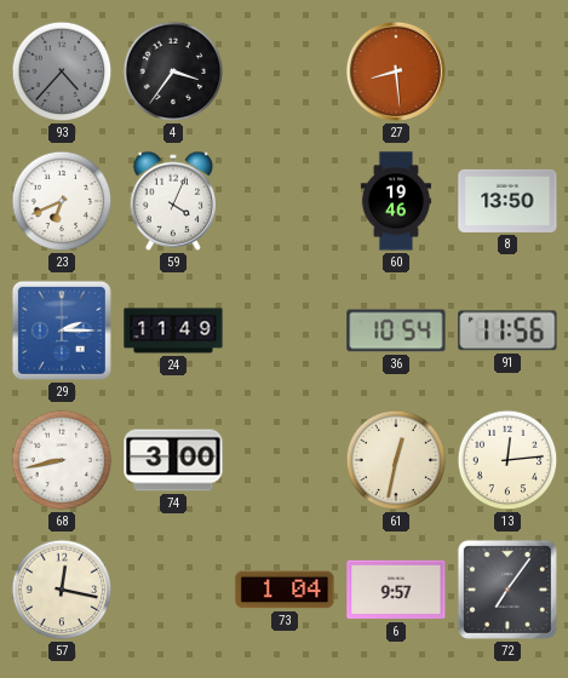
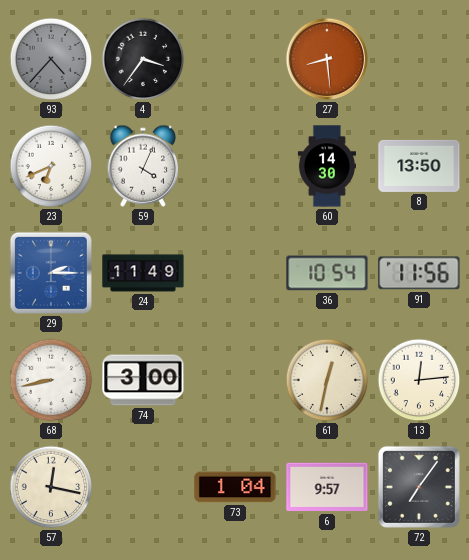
60: 19:46 -> 14:30 (327, 166)
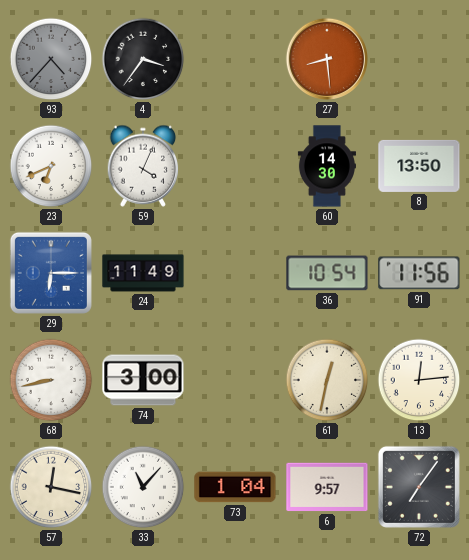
29: 2:15 -> 6:15 (51, 273)
33: none -> 11:07 (143, 487)
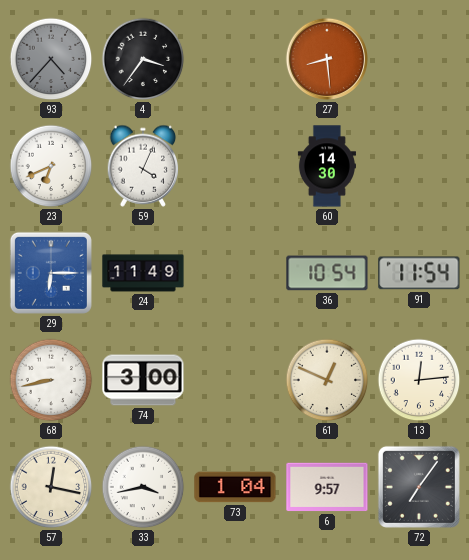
8: 13:50 -> none (419, 166)
91: 11:56 -> 11:54 (419, 273)
61: 12:32 -> 12:49 (327, 380)
33: 11:07 -> 3:43 (143, 487)
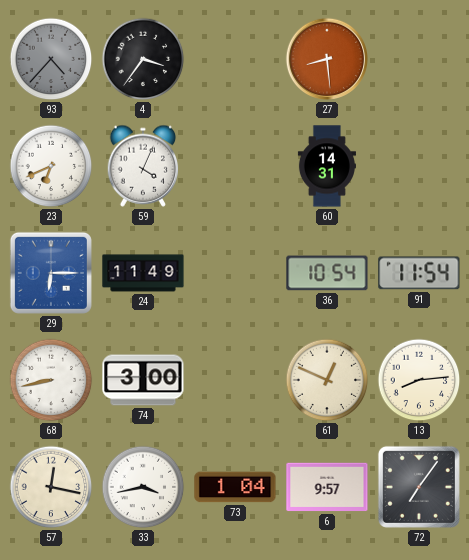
60: 14:30 -> 14:31 (327, 166)
13: 12:14 -> 8:14 (419, 380)
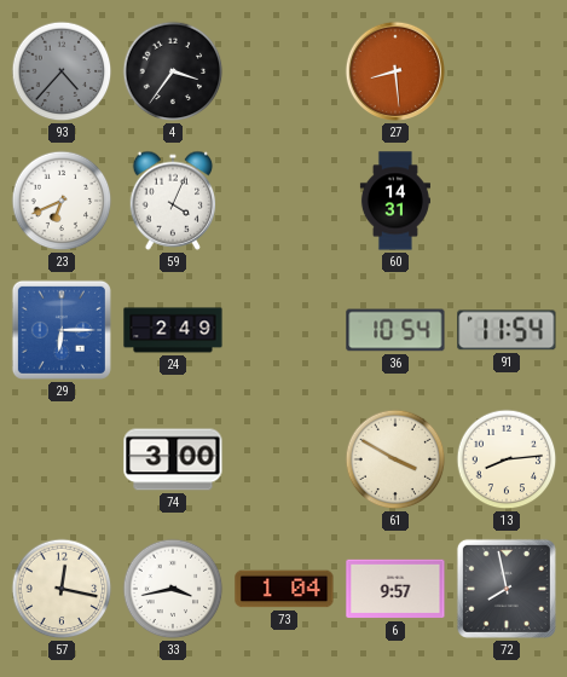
24: 11:49 -> 2:49 (173, 330)
68: 8:43 -> none (51, 380)
61: 12:49 -> 3:50 (395, 459)
72: 7:06 -> 7:58 (507, 589)
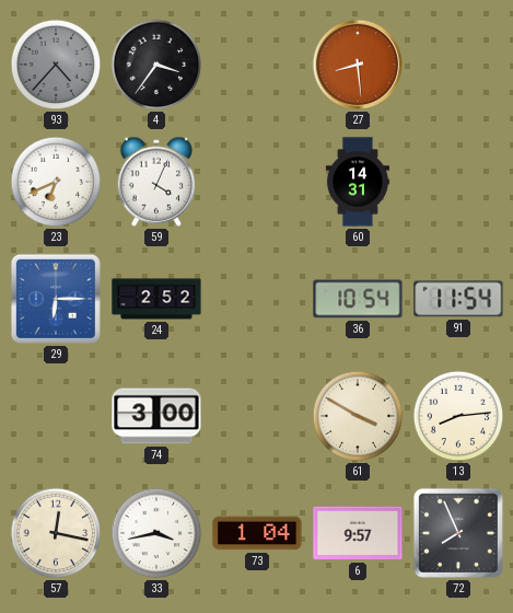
24: 2:49 -> 2:52 (156, 299)
72: 7:58 -> 7:56 (458, 533)
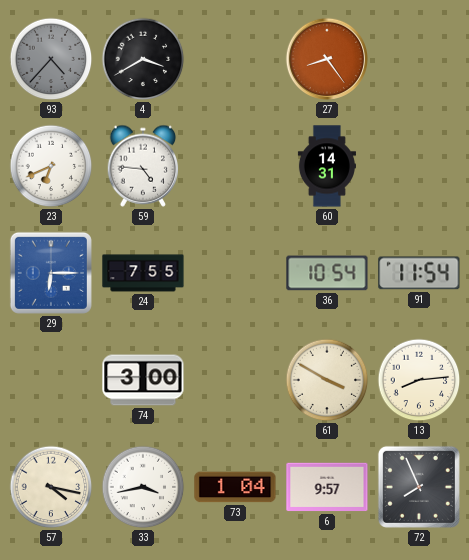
4: 3:36 -> 3:40 (143, 59)
27: 8:29 -> 8:24 (327, 59)
59: 4:04 -> 4:46 (143, 166)
24: 2:52 -> 7:55 (143, 273)
57: 12:17 -> 4:17 (51, 487)
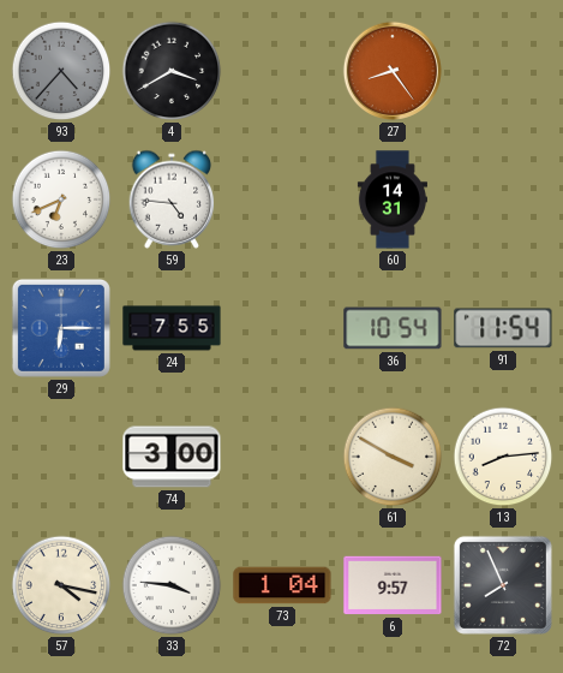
33: 3:43 -> 3:46 (172, 585)
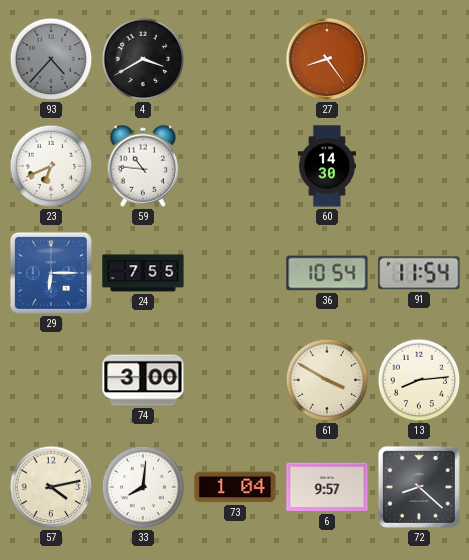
59: 4:46 -> 10:46 (143, 166)
60: 14:31 -> 14:30 (327, 166)
57: 4:17 -> 4:13 (51, 487)
33: 3:46 -> 8:01 (143, 487)
72: 7:56 -> 8:22 (419, 487)
